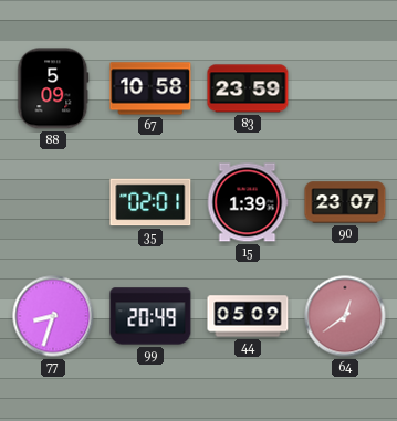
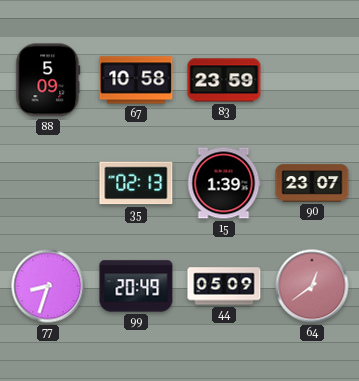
35: 02:01 -> 02:13 (136, 183)
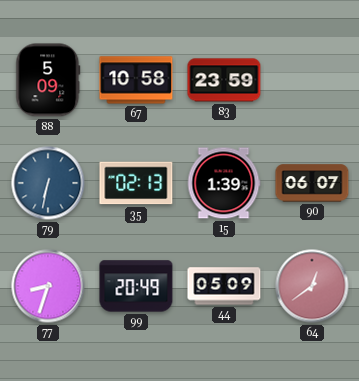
79: none -> 6:32 (48, 183)
90: 23:07 -> 06:07 (312, 183)
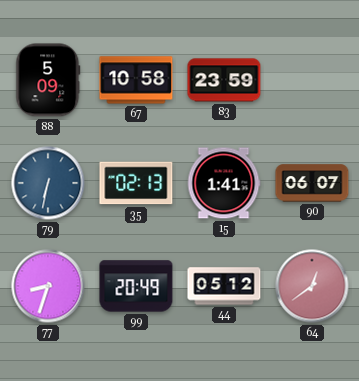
15: 1:39 -> 1:41 (224, 183)
44: 05:09 -> 05:12 (224, 286)
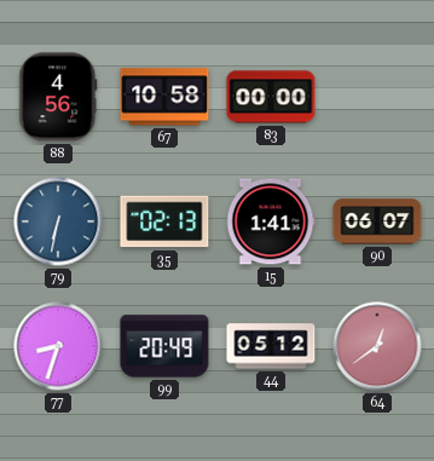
88: 5:09 -> 4:56 (58, 97)
83: 23:59 -> 00:00 (271, 97)
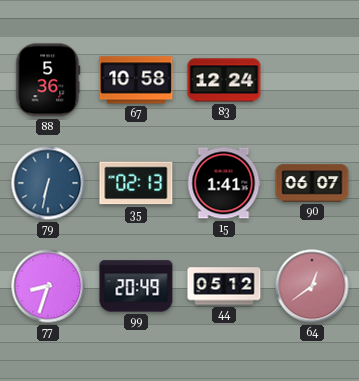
88: 4:56 -> 5:36 (48, 80)
83: 00:00 -> 12:24 (224, 80)
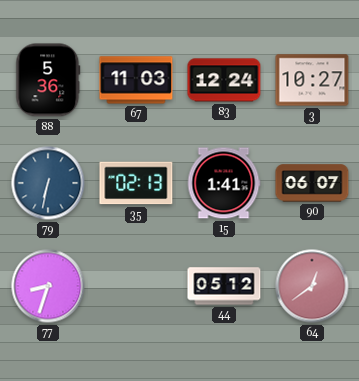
67: 10:58 -> 11:03 (136, 80)
3: none -> 10:27 (312, 80)
99: 20:49 -> none (136, 286)
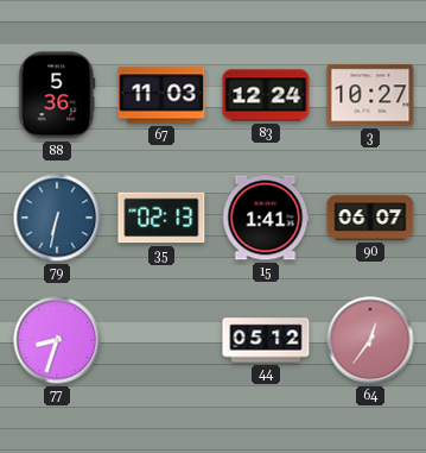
64: 12:39 -> 12:36 (370, 340)
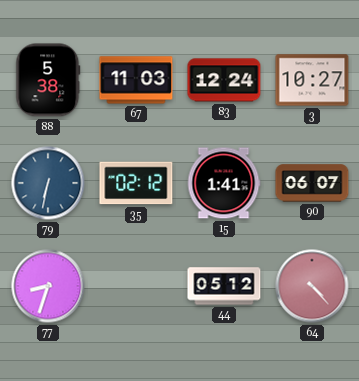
88: 5:36 -> 5:38 (48, 80)
35: 02:13 -> 02:12 (136, 183)
64: 12:36 -> 4:23 (312, 286)
